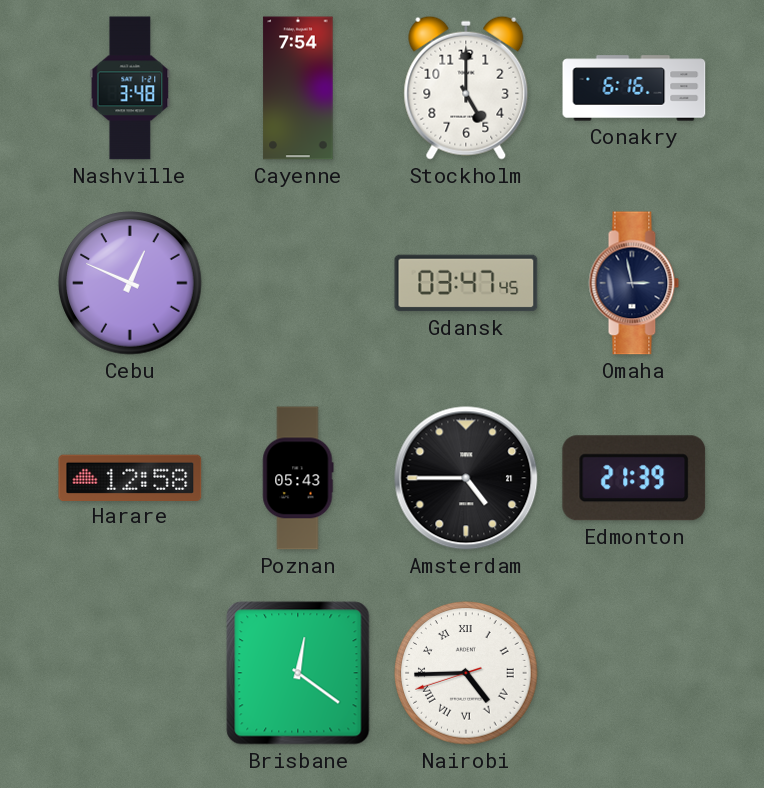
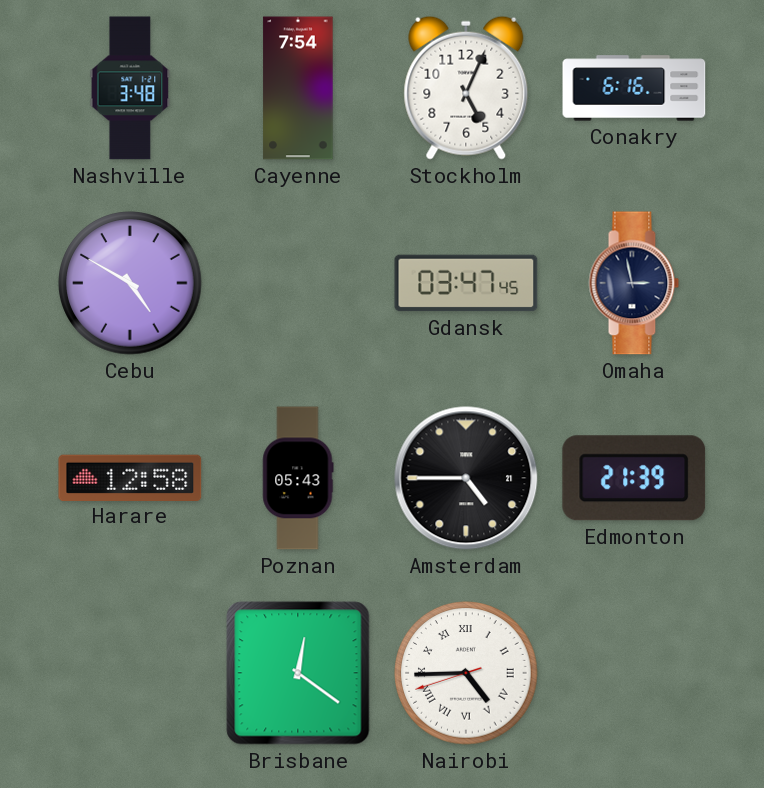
Stockholm: 5:00 -> 5:04 (466, 88)
Cebu: 12:49 -> 4:50 (130, 283)
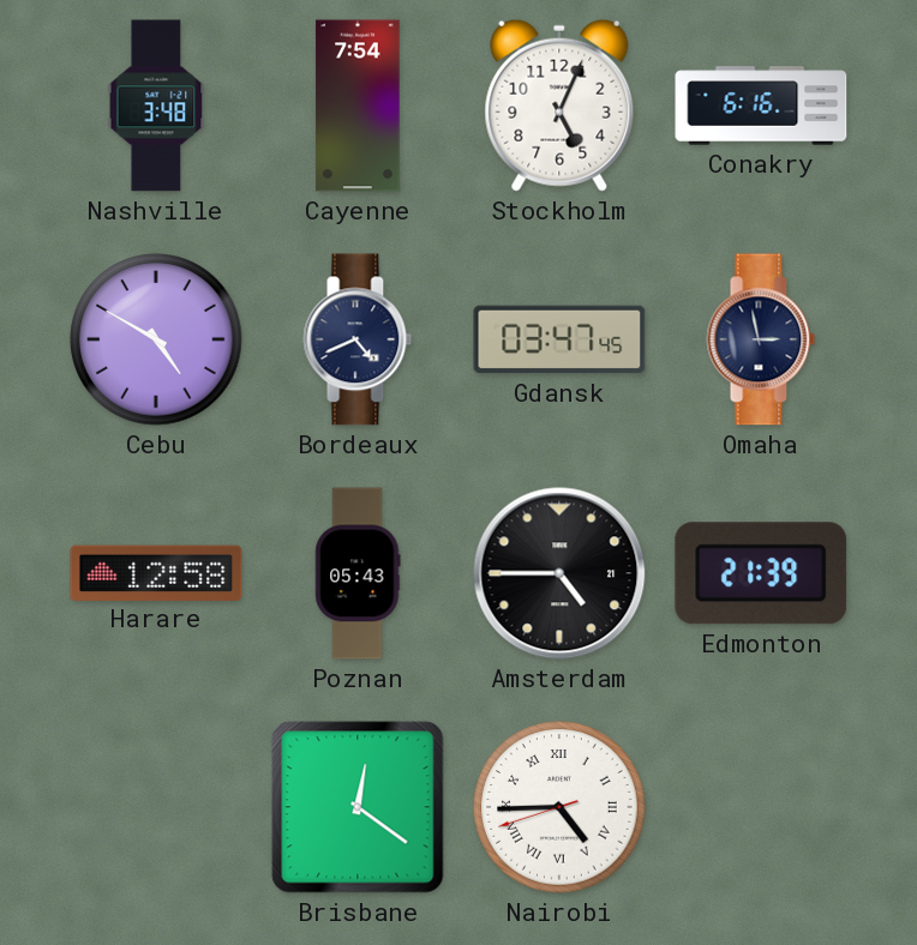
Bordeaux: none -> 4:41 (358, 339)
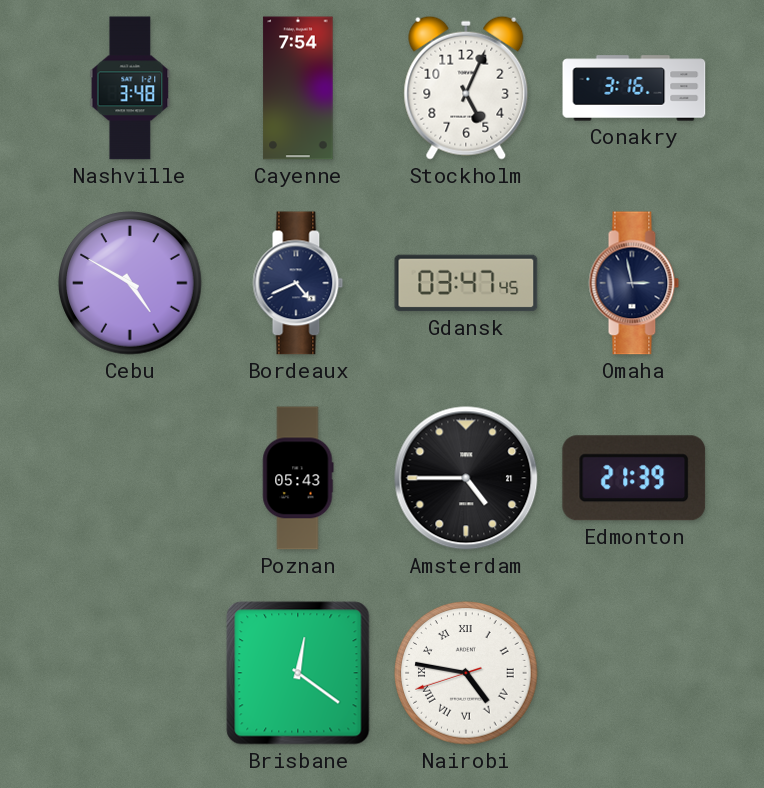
Conakry: 6:16 -> 3:16 (634, 88)
Harare: 12:58 -> none (156, 572)
Nairobi: 4:44 -> 4:46 (466, 673)
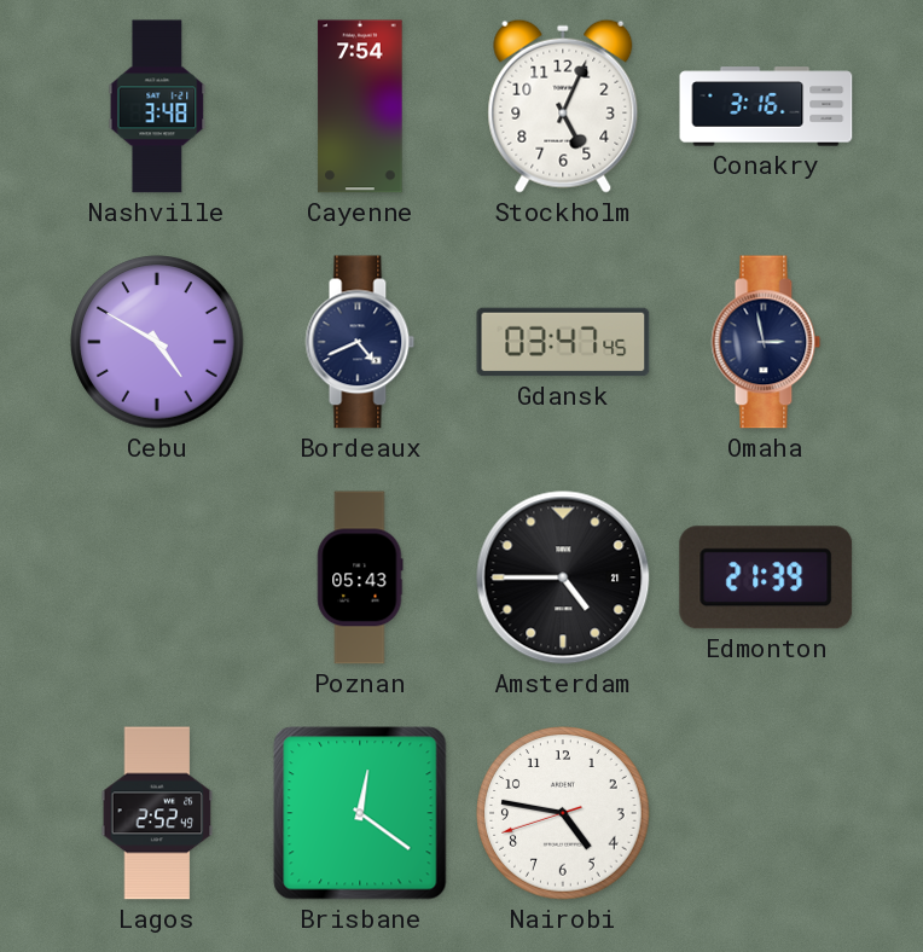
Lagos: none -> 2:52 (157, 813)
Nairobi numerals: Roman -> Arabic (563, 813)
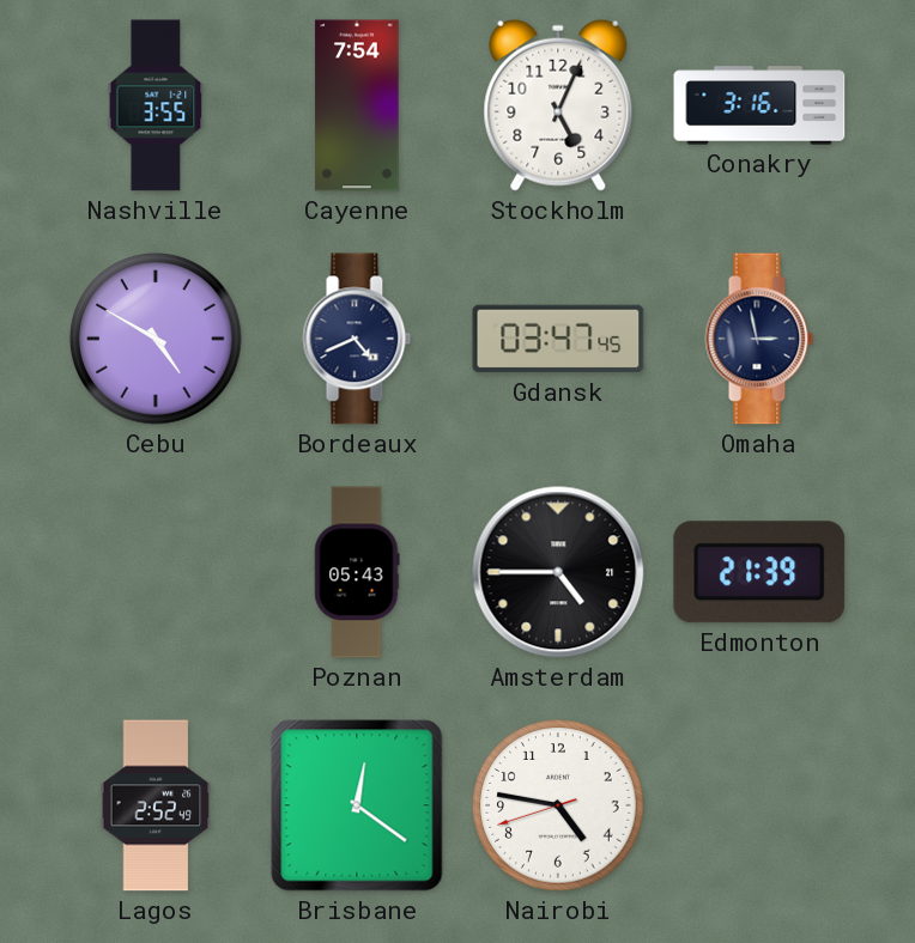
Nashville: 3:48 -> 3:55 (156, 105)
